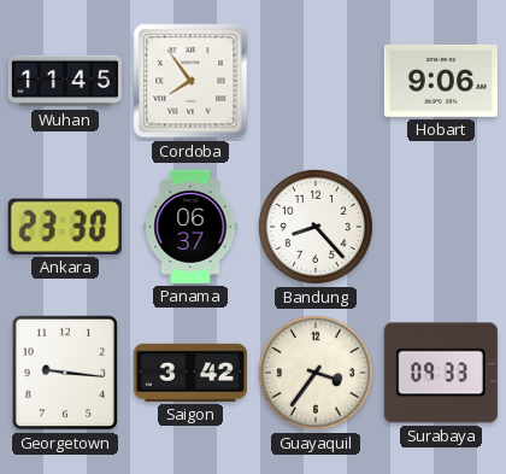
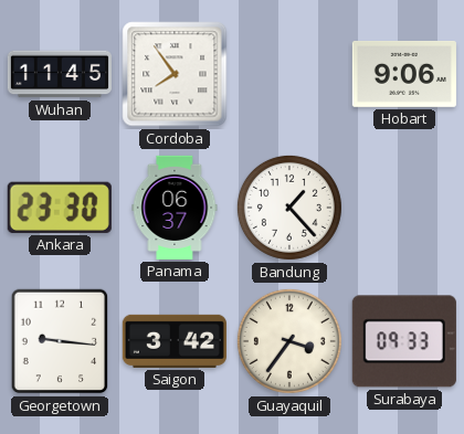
Bandung: 8:23 -> 1:23 (289, 208)
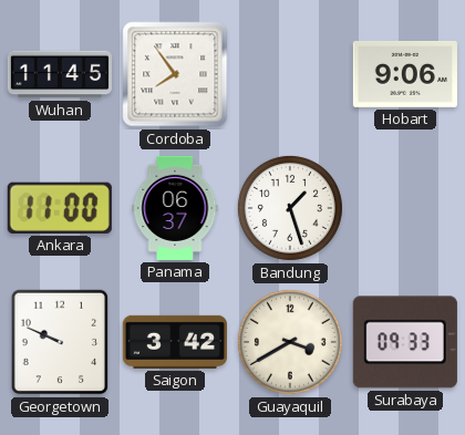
Ankara: 23:30 -> 11:00 (60, 208)
Bandung: 1:23 -> 1:27 (290, 208)
Georgetown: 9:16 -> 9:49 (60, 342)
Guayaquil: 3:36 -> 3:40 (290, 342)
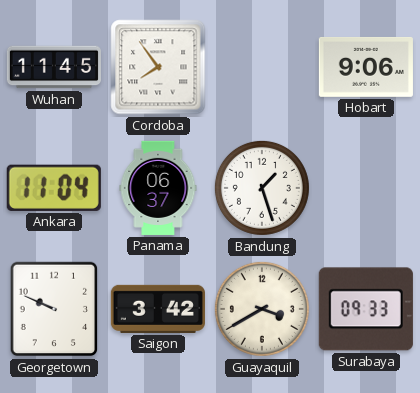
Ankara: 11:00 -> 11:04 (54, 188)
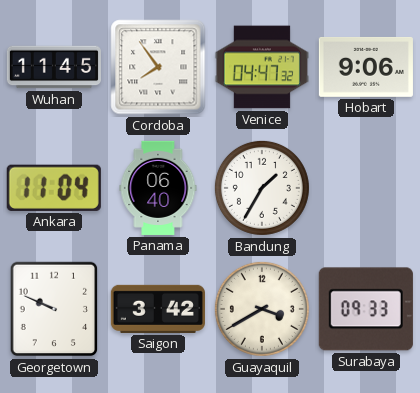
Venice: none -> 04:47 (262, 67)
Panama: 06:37 -> 06:40 (158, 188)
Bandung: 1:27 -> 1:35 (262, 188)
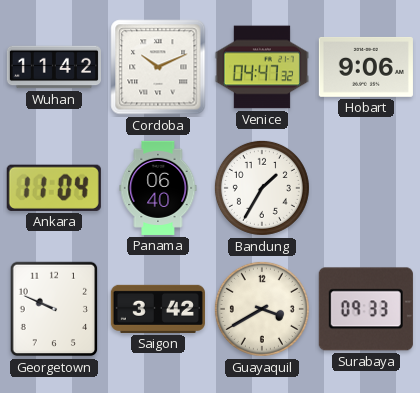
Wuhan: 11:45 -> 11:42 (54, 67)
Cordoba: 7:54 -> 10:11 (158, 67)
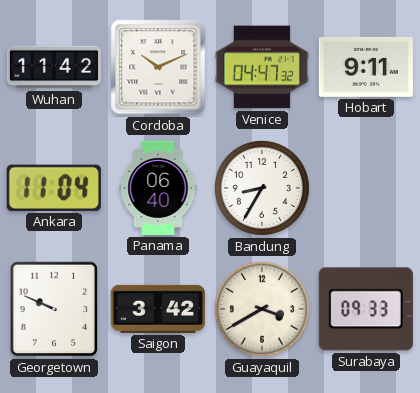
Hobart: 9:06 -> 9:11 (366, 67)
Bandung: 1:35 -> 8:35 (262, 188)
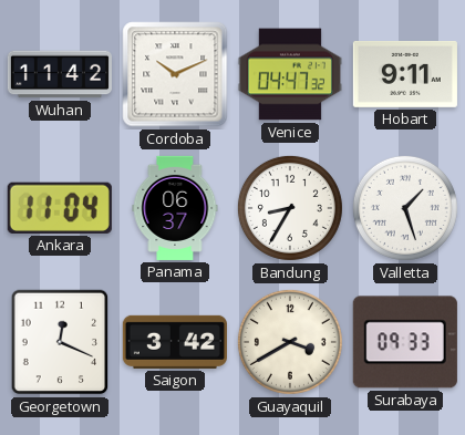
Panama: 06:40 -> 06:37 (175, 208)
Valletta: none -> 1:27 (405, 208)
Georgetown: 9:49 -> 12:19 (60, 342)
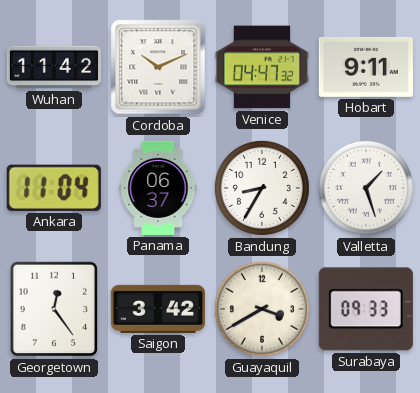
Georgetown: 12:19 -> 12:24 (54, 309)
